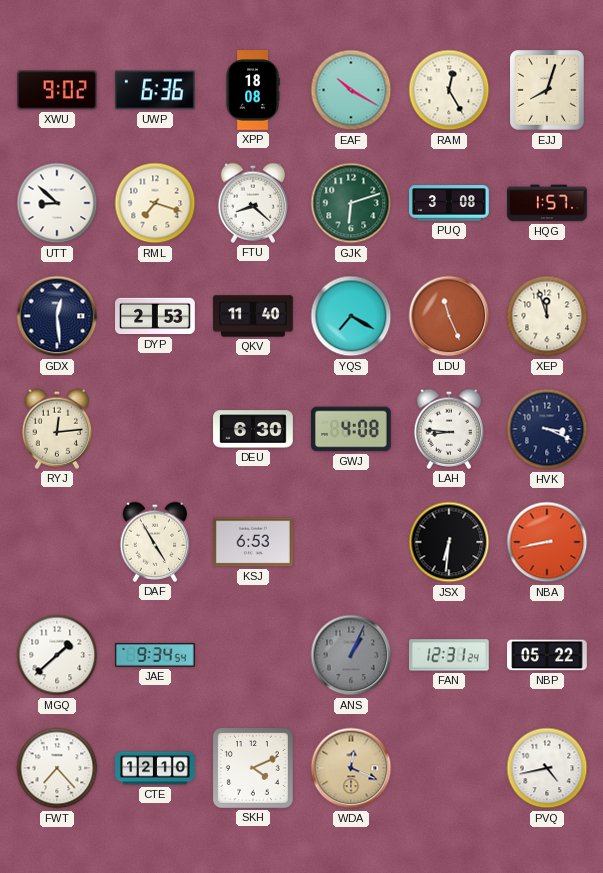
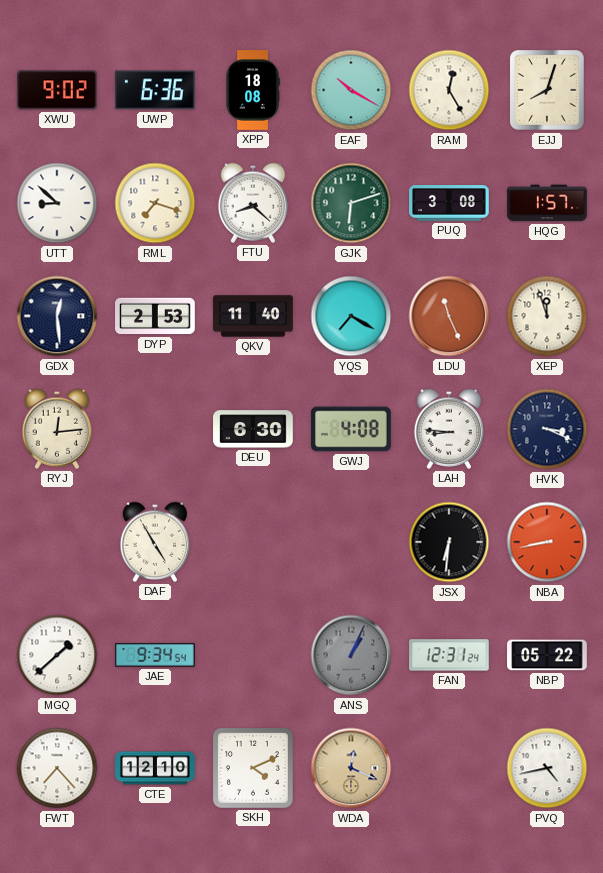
KSJ: 6:53 -> none (254, 542)
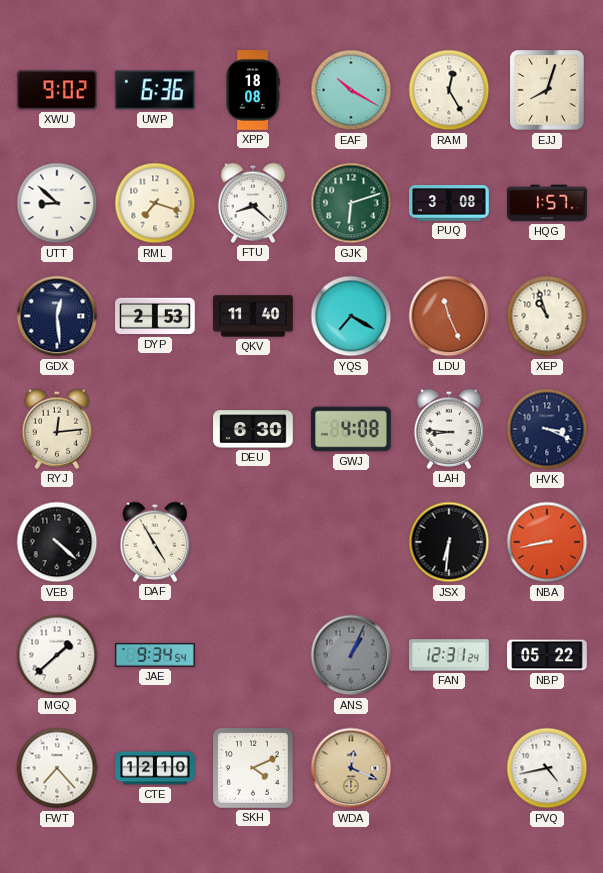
XEP: 11:57 -> 10:57 (547, 316)
VEB: none -> 4:22 (57, 542)
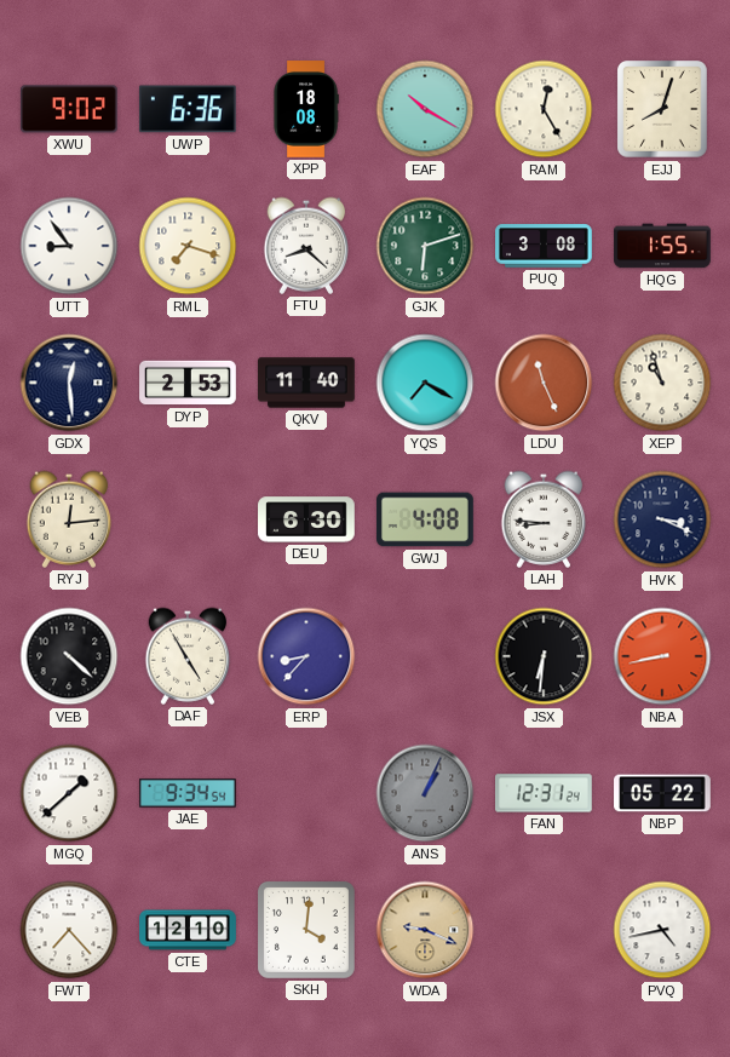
UTT: 8:52 -> 8:54 (69, 246)
HQG: 1:57 -> 1:55 (662, 246)
ERP: none -> 8:37 (306, 656)
SKH: 4:11 -> 4:01 (306, 930)
WDA: 12:19 -> 9:19 (425, 930)
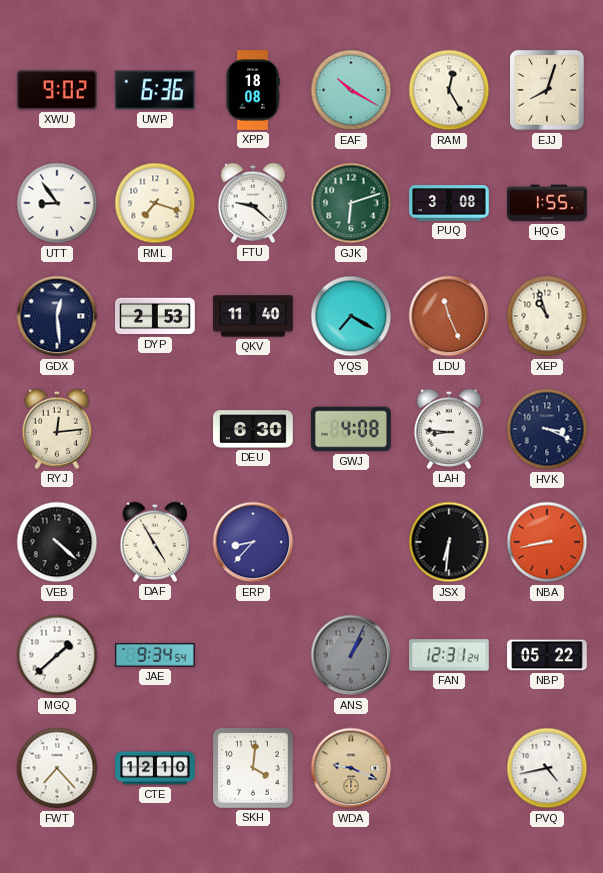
FTU: 8:22 -> 9:22 (253, 203)
